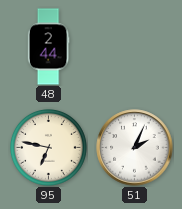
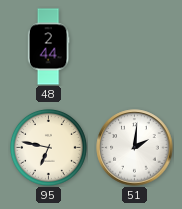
51: 2:04 -> 2:01 (135, 148)
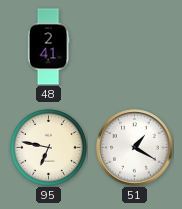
48: 2:44 -> 2:41 (48, 47)
51: 2:01 -> 1:20 (135, 148)
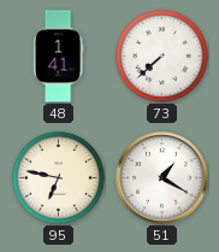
48: 2:41 -> 1:41 (58, 57)
73: none -> 7:38 (161, 55)
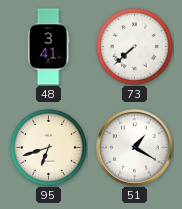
48: 1:41 -> 3:41 (48, 47)
95: 6:47 -> 6:42 (48, 147)
